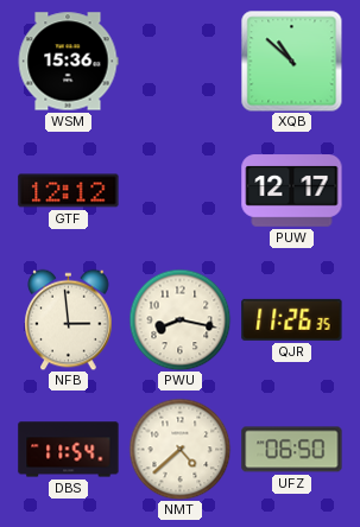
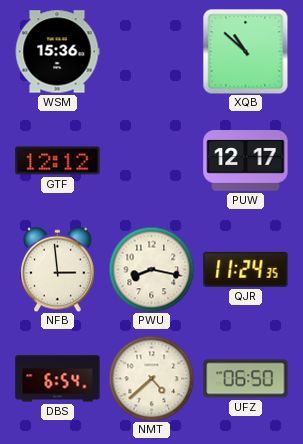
QJR: 11:26 -> 11:24 (246, 269)
DBS: 11:54 -> 6:54 (58, 379)
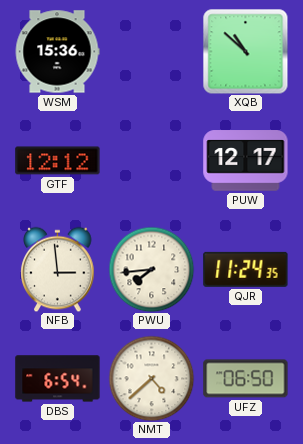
PWU: 8:17 -> 7:44 (151, 269)
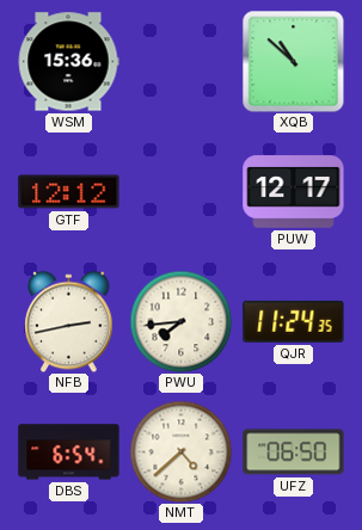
NFB: 2:59 -> 2:43 (69, 321)
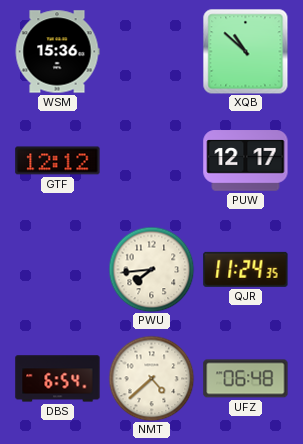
NFB: 2:43 -> none (69, 321)
UFZ: 06:50 -> 06:48 (246, 379)
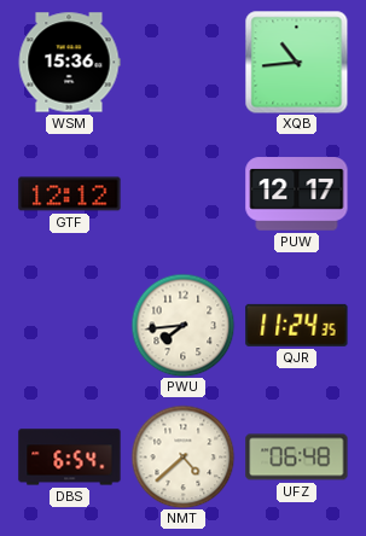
XQB: 10:52 -> 10:44 (296, 62)
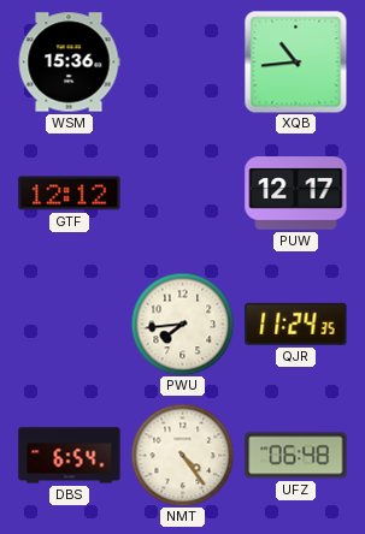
NMT: 4:38 -> 4:24 (182, 455)
